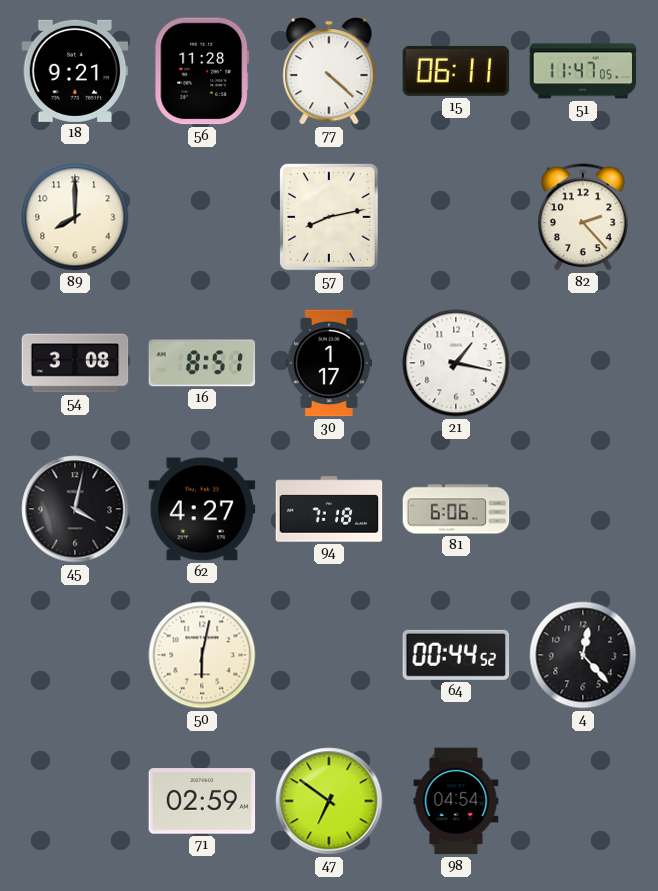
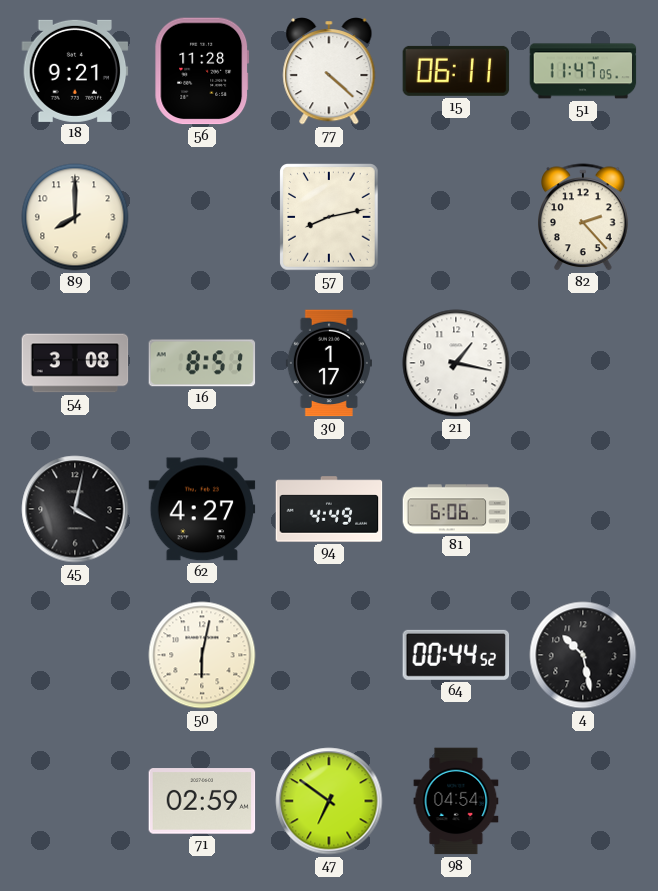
94: 7:18 -> 4:49 (329, 509)
4: 12:23 -> 10:28 (583, 655)
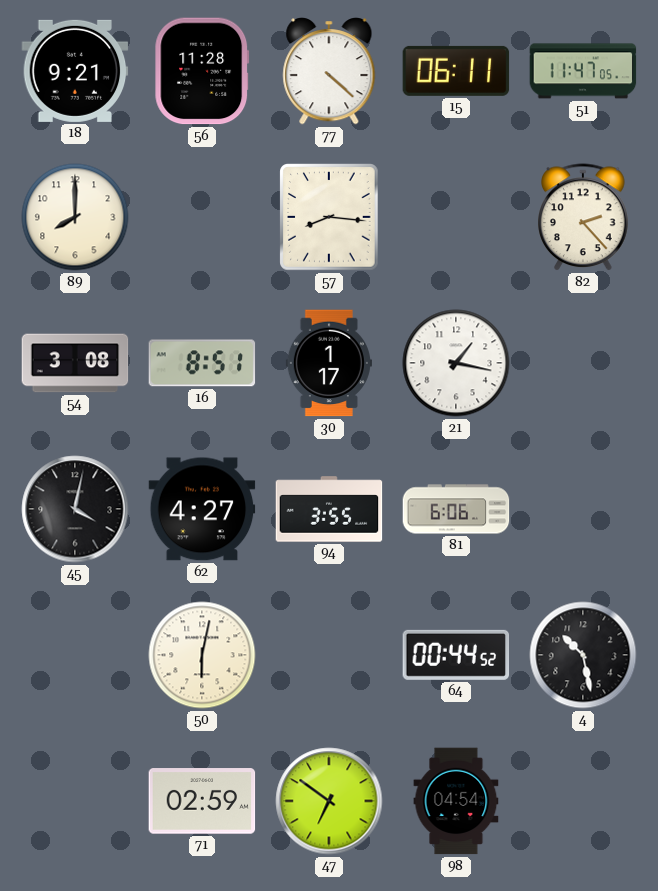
57: 8:13 -> 8:16 (329, 217)
94: 4:49 -> 3:55 (329, 509)
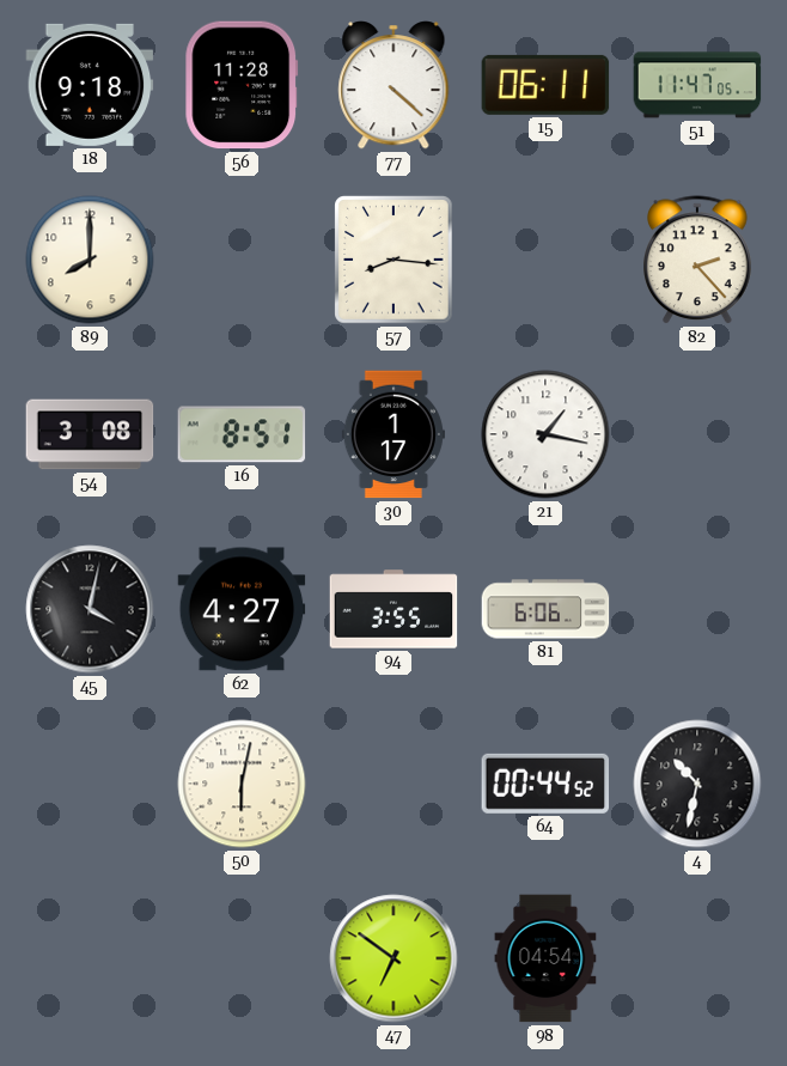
18: 9:21 -> 9:18 (90, 85)
4: 10:28 -> 10:32 (697, 784)
71: 02:59 -> none (202, 801)
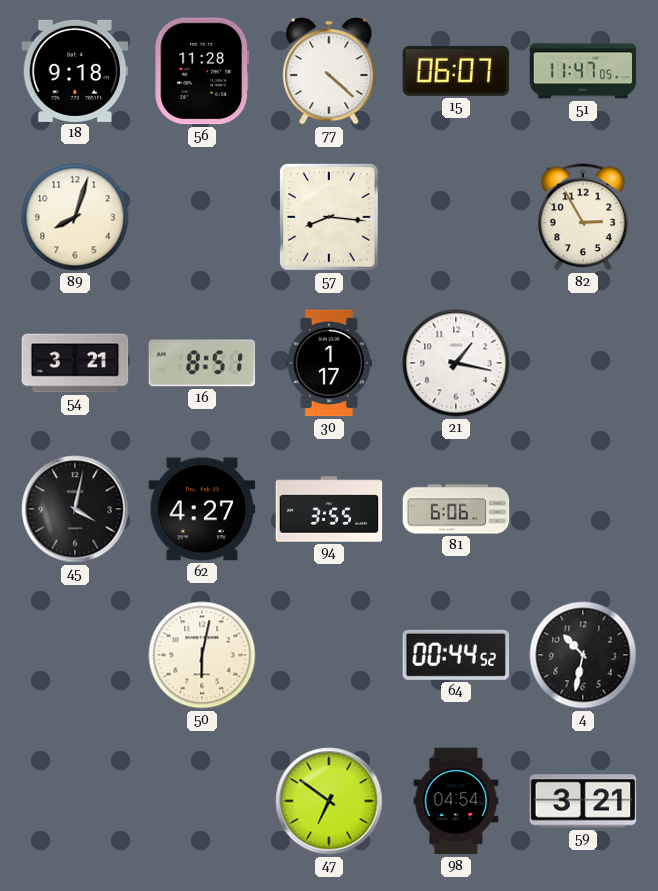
15: 06:11 -> 06:07 (456, 71)
89: 8:00 -> 8:03 (75, 217)
82: 2:23 -> 2:55 (583, 217)
54: 3:08 -> 3:21 (75, 363)
59: none -> 3:21 (583, 801)
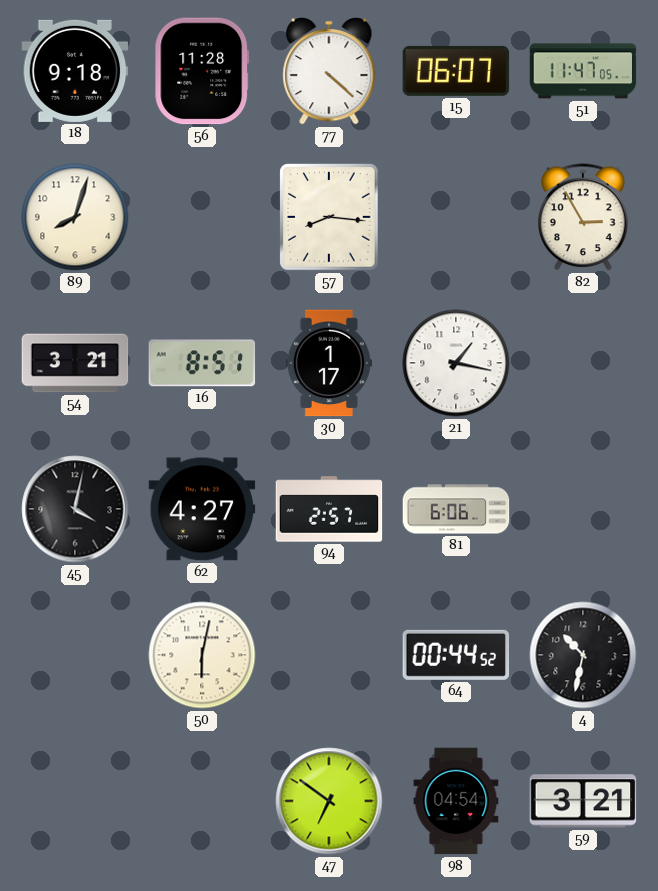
94: 3:55 -> 2:57 (329, 509)
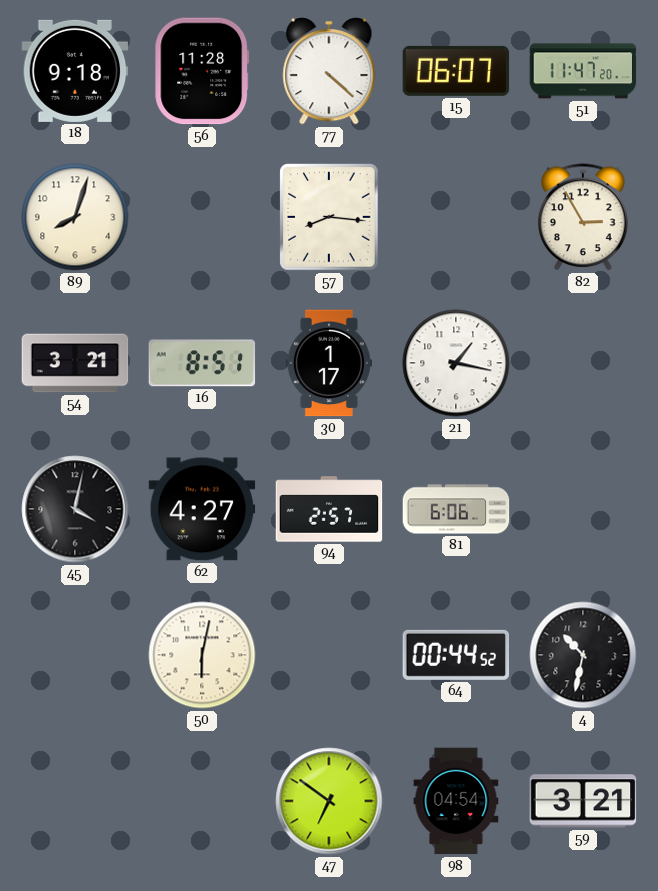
51: 11:47:05 -> 11:47:20 (583, 71)
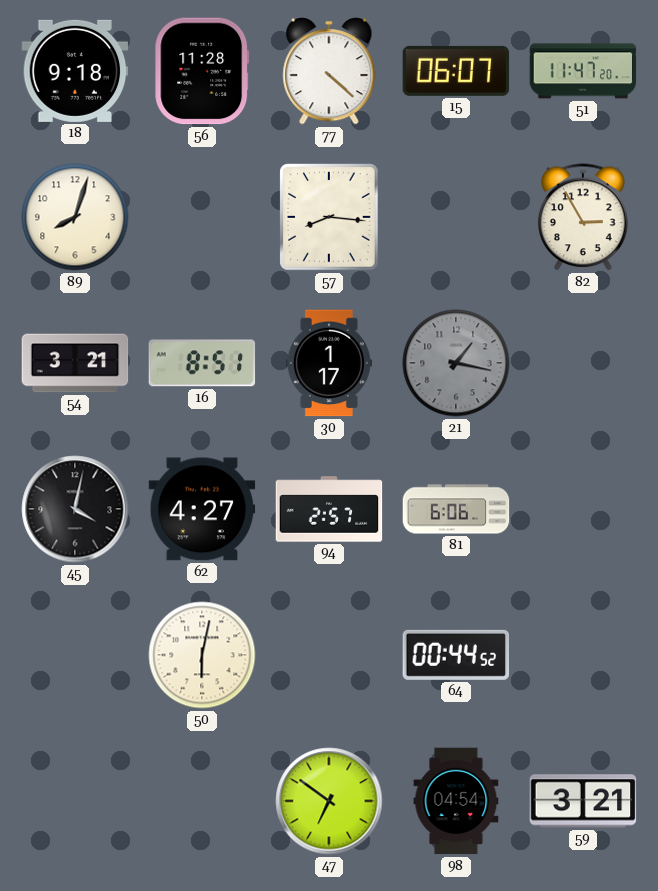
21 dial: white -> grey (456, 363)
4: 10:32 -> none (583, 655)
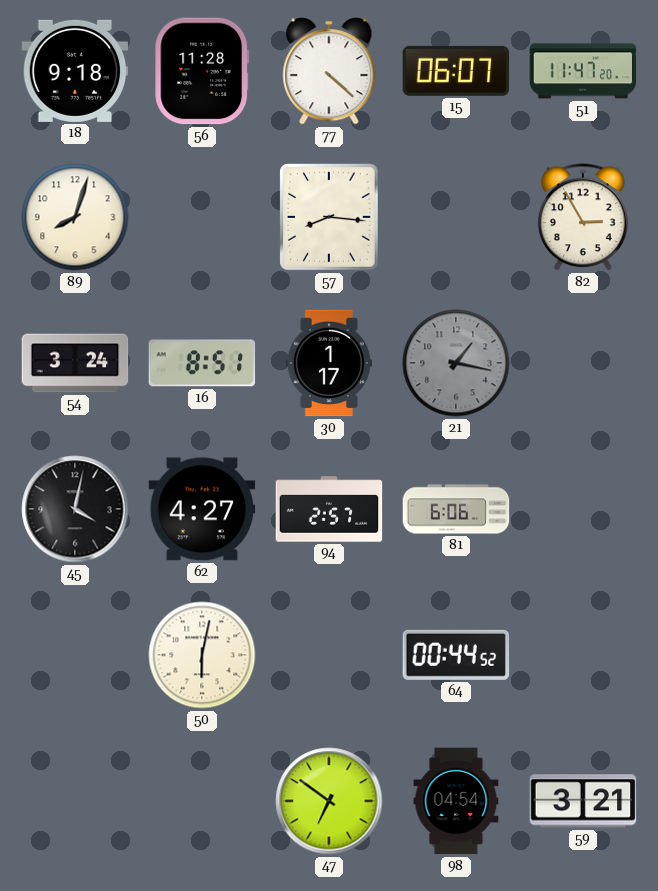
54: 3:21 -> 3:24 (75, 363)
